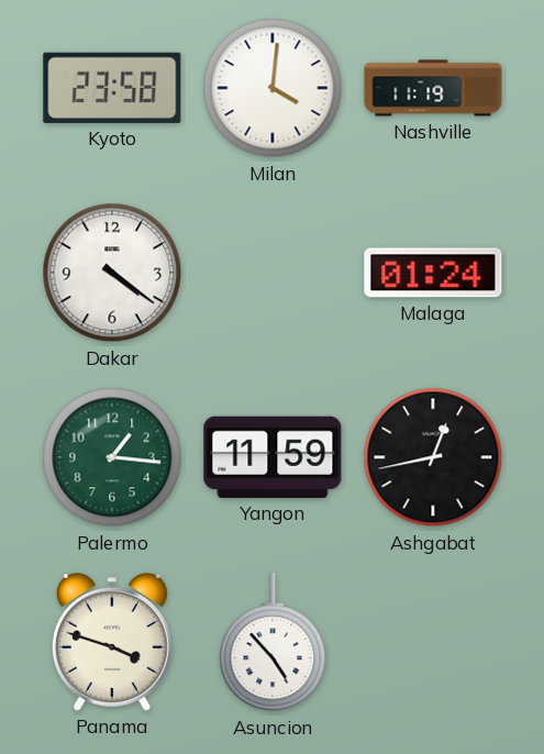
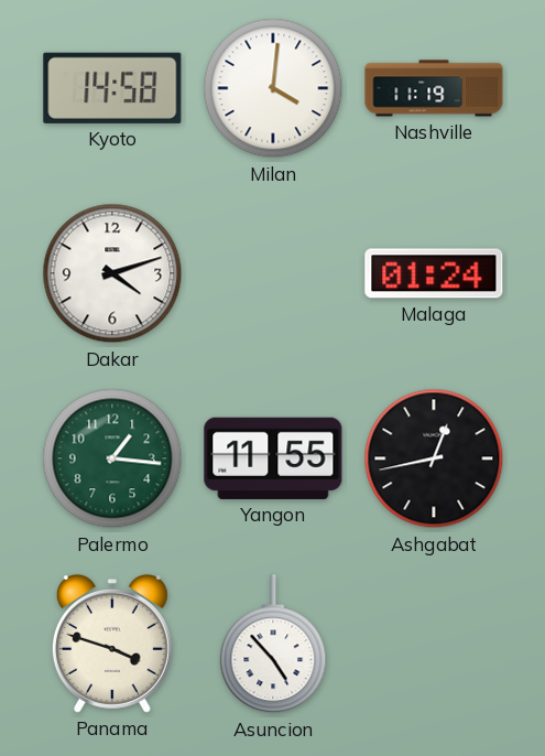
Kyoto: 23:58 -> 14:58 (112, 88)
Dakar: 4:21 -> 4:12 (112, 273)
Yangon: 11:59 -> 11:55 (273, 458)
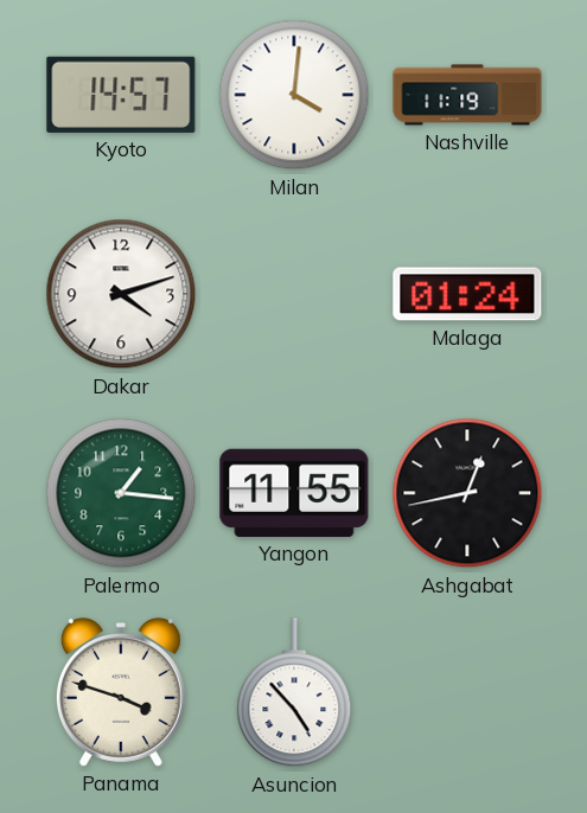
Kyoto: 14:58 -> 14:57 (121, 95)
